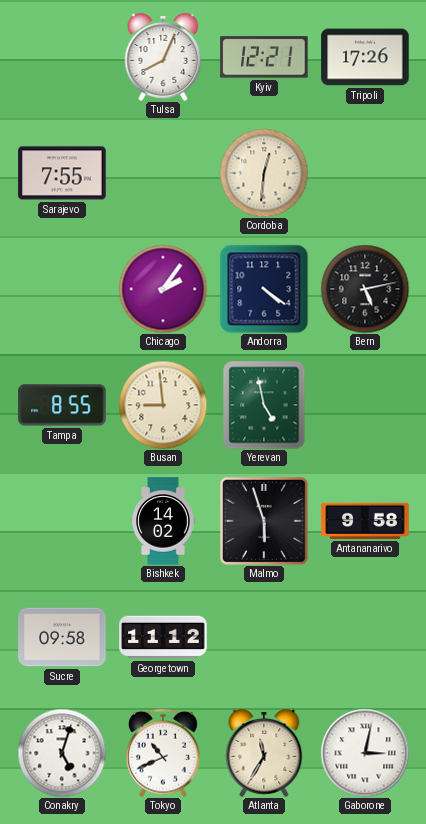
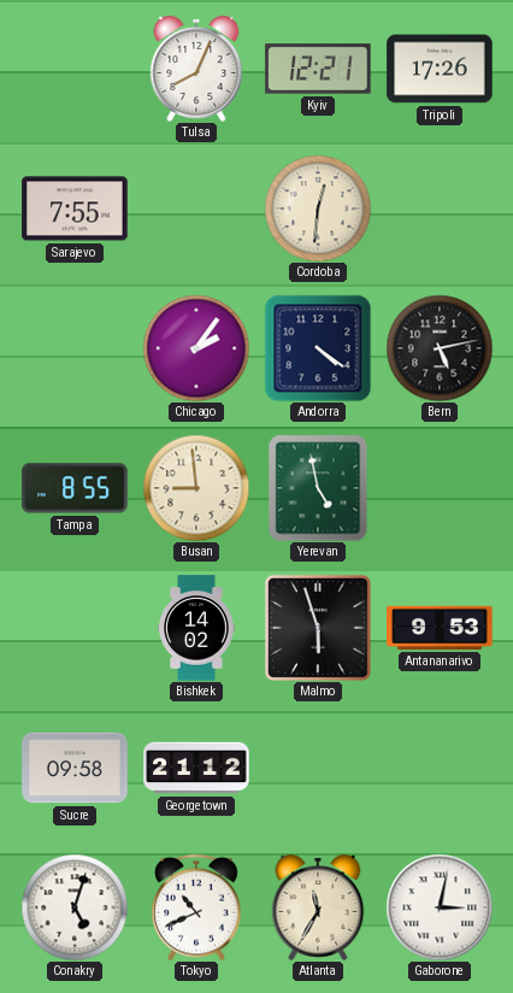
Antananarivo: 9:58 -> 9:53 (440, 628)
Georgetown: 11:12 -> 21:12 (196, 768)
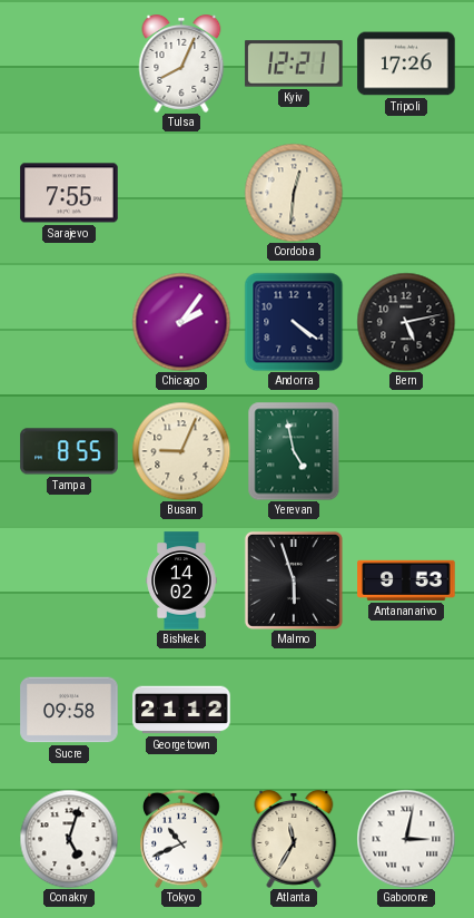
Busan: 8:59 -> 9:04 (181, 451)
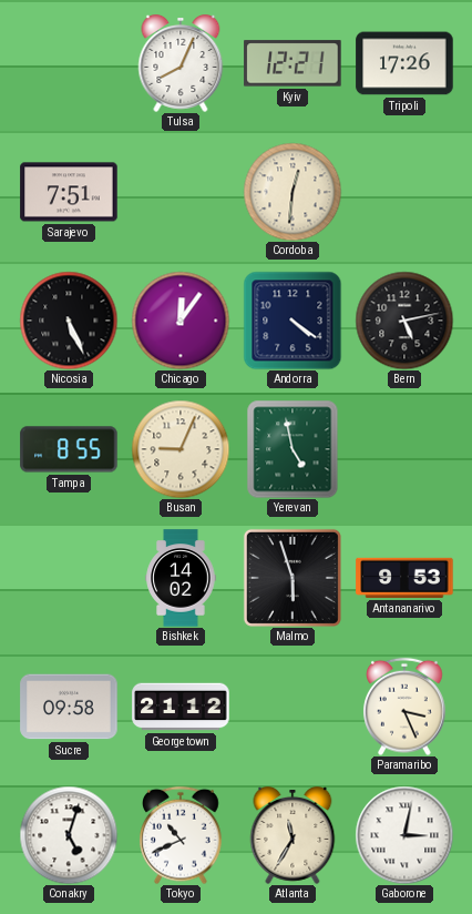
Sarajevo: 7:55 -> 7:51 (69, 192)
Nicosia: none -> 5:26 (69, 321)
Chicago: 2:06 -> 12:06 (181, 321)
Paramaribo: none -> 3:26 (404, 707)
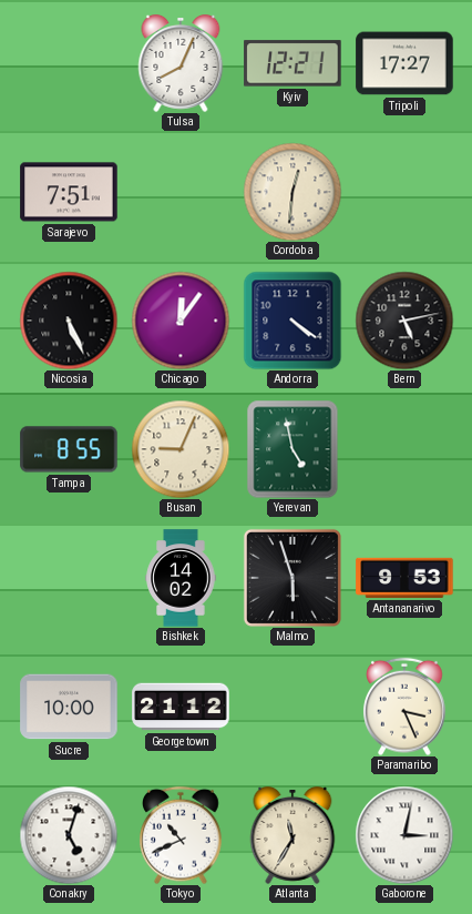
Tripoli: 17:26 -> 17:27 (404, 63)
Sucre: 09:58 -> 10:00 (69, 707)
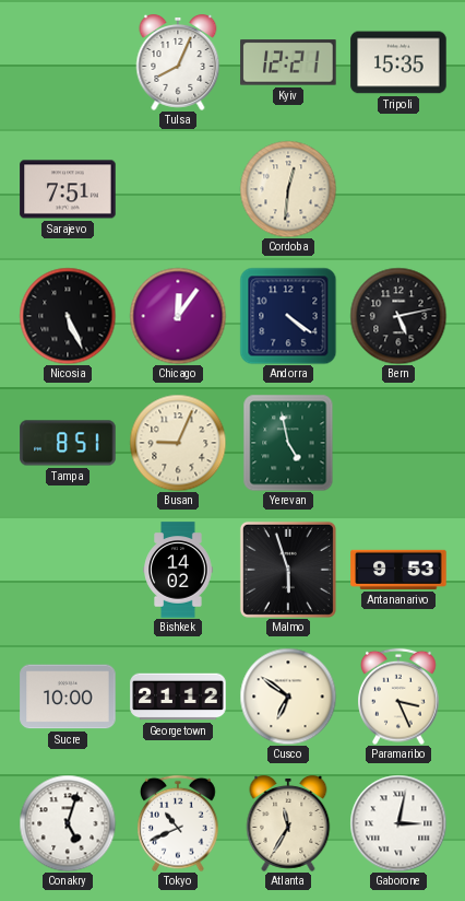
Tripoli: 17:27 -> 15:35 (398, 62)
Tampa: 8:55 -> 8:51 (68, 443)
Cusco: none -> 6:51 (288, 697)
